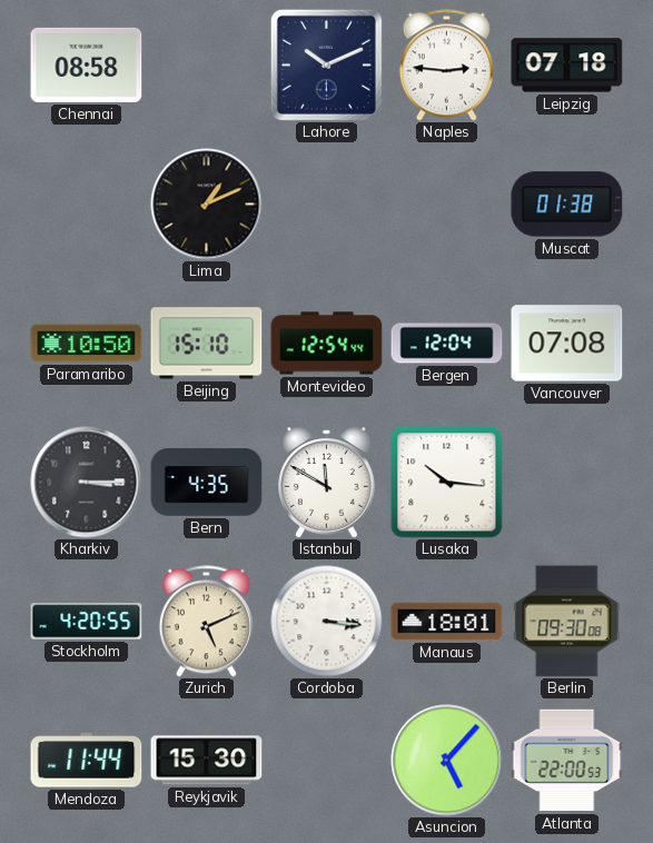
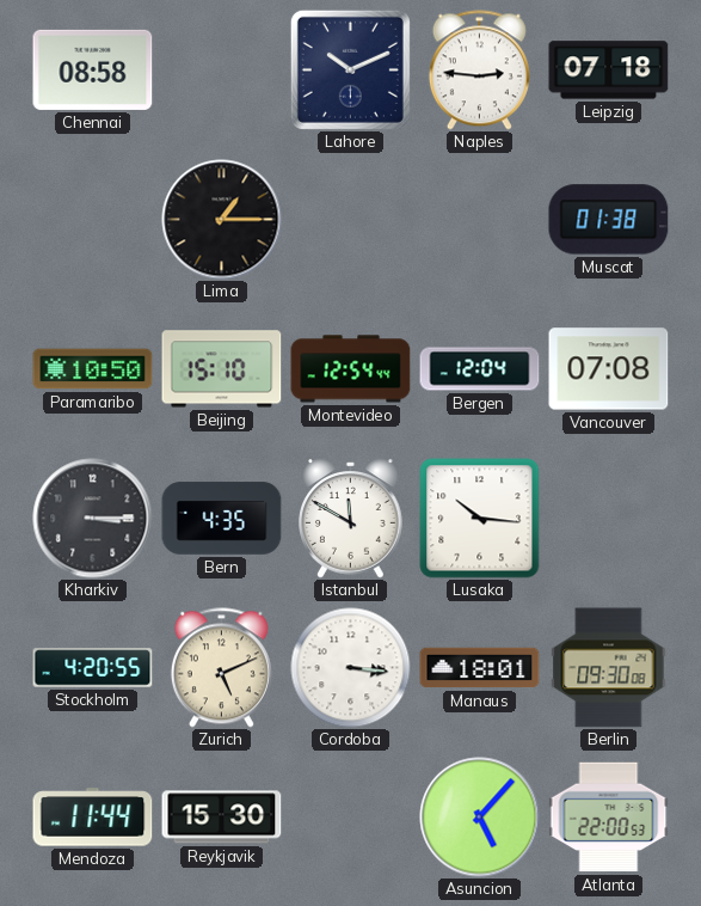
Lima: 1:11 -> 1:15 (222, 220)
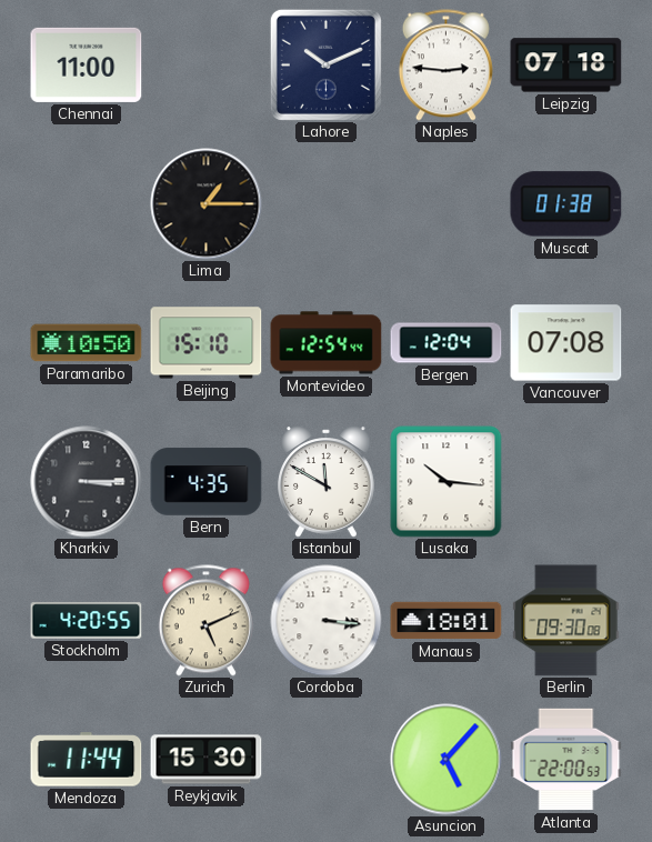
Chennai: 08:58 -> 11:00 (87, 64)
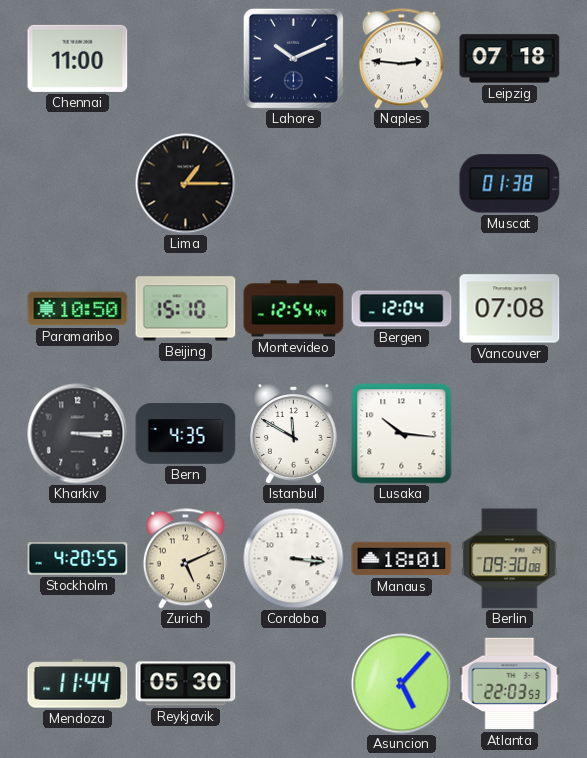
Reykjavik: 15:30 -> 05:30 (186, 684)
Atlanta: 22:00 -> 22:03 (510, 684)
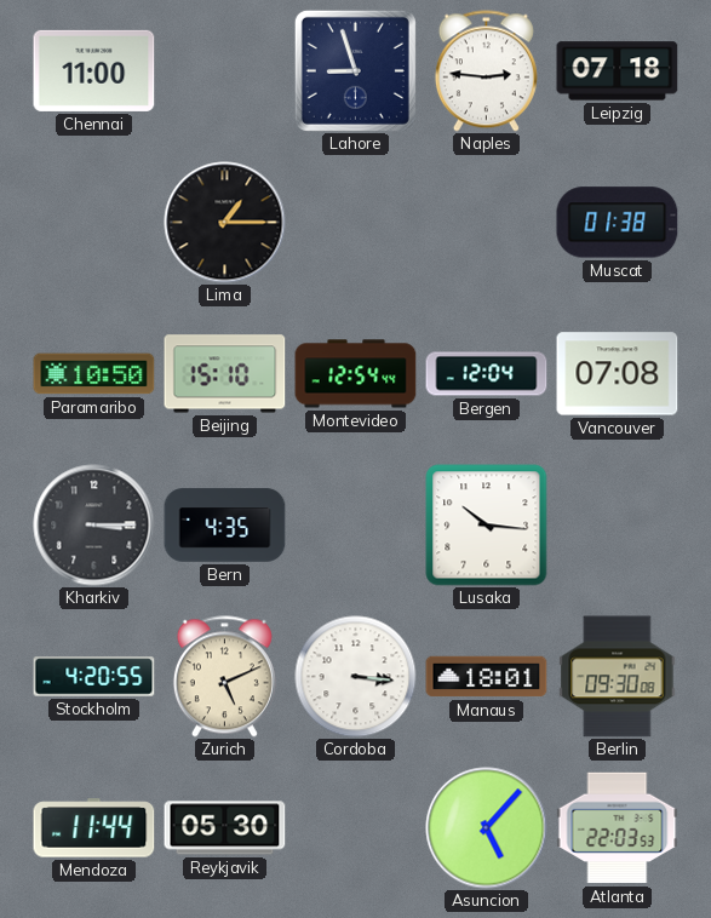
Lahore: 10:11 -> 8:57 (355, 70)
Istanbul: 11:50 -> none (294, 434)
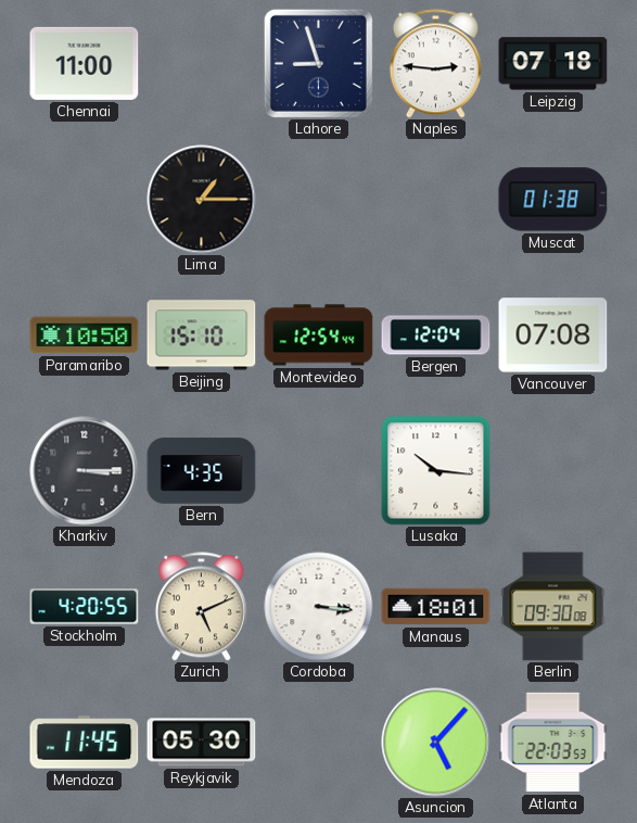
Mendoza: 11:44 -> 11:45 (85, 743)
